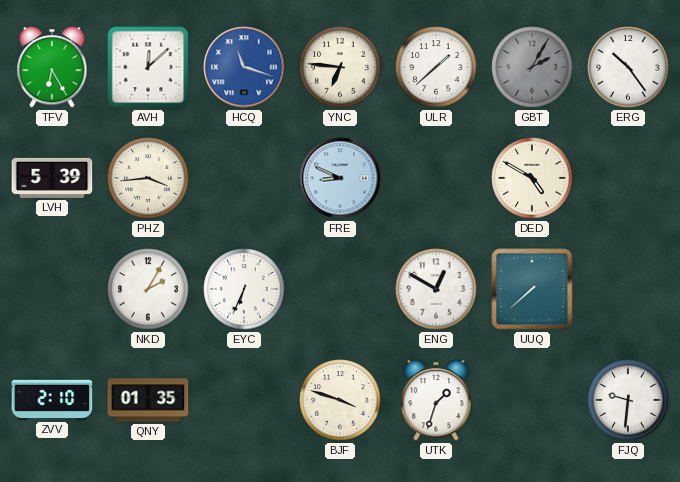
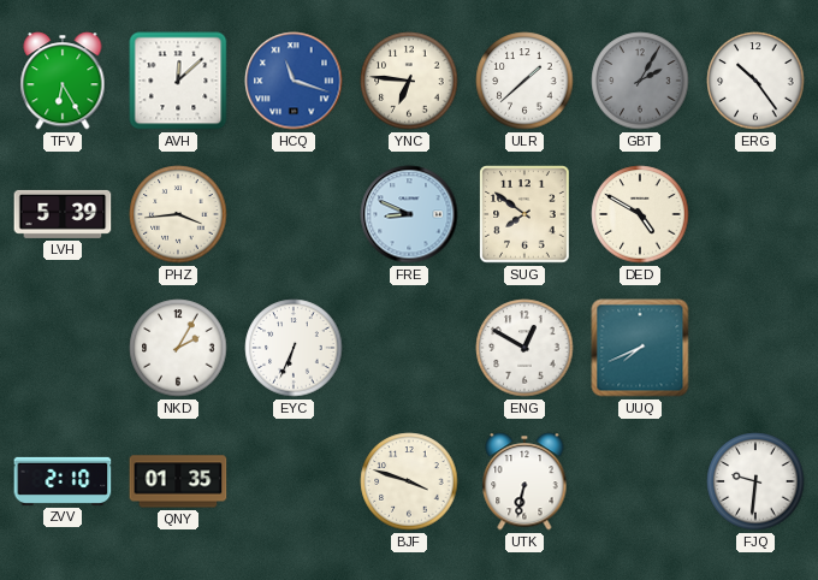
SUG: none -> 7:51 (524, 214)
UUQ: 7:38 -> 7:41 (640, 348)
UTK: 1:33 -> 6:32 (524, 481)
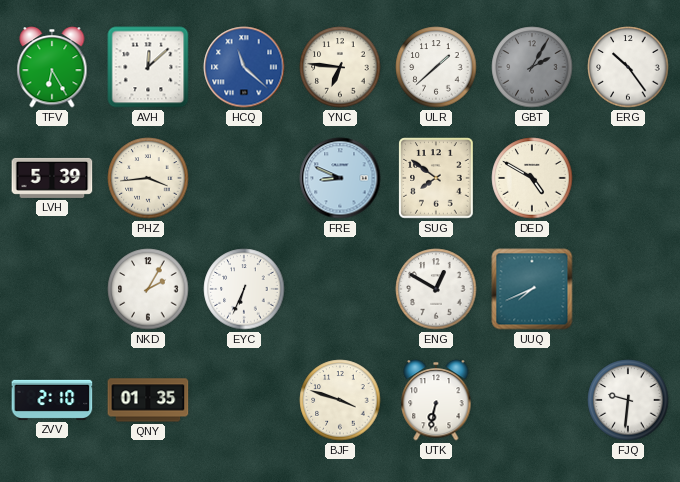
HCQ: 11:18 -> 11:22 (244, 67)
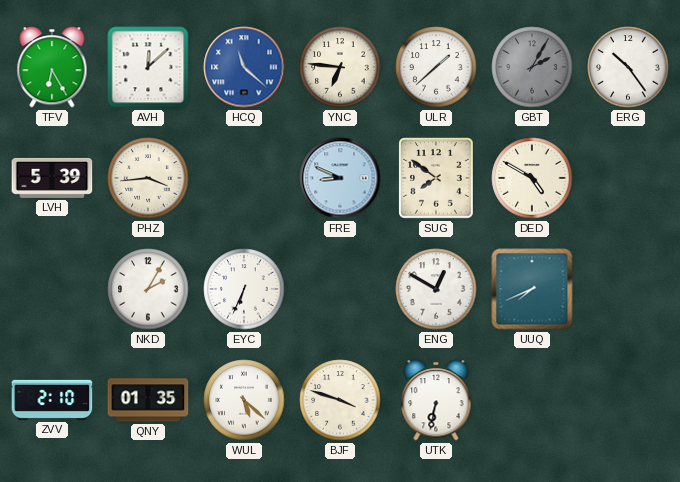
WUL: none -> 5:22 (244, 400)
FJQ: 9:31 -> none (628, 400)
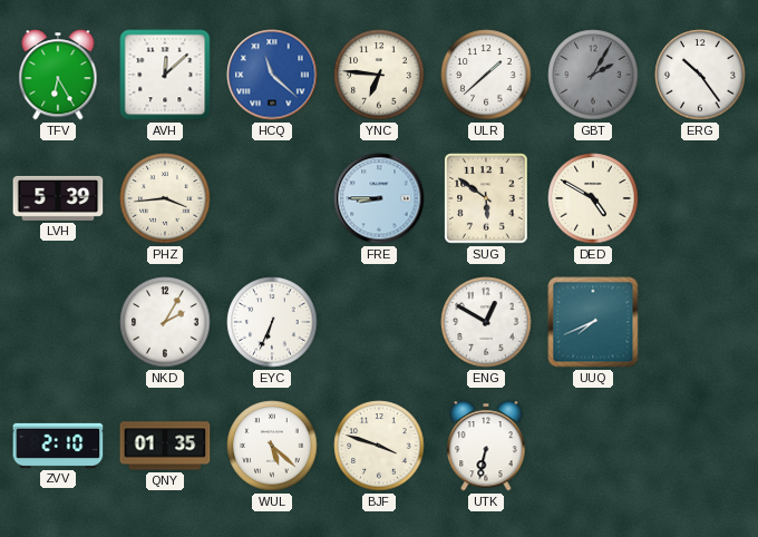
FRE: 8:49 -> 8:45 (379, 198)
SUG: 7:51 -> 5:51 (486, 198)
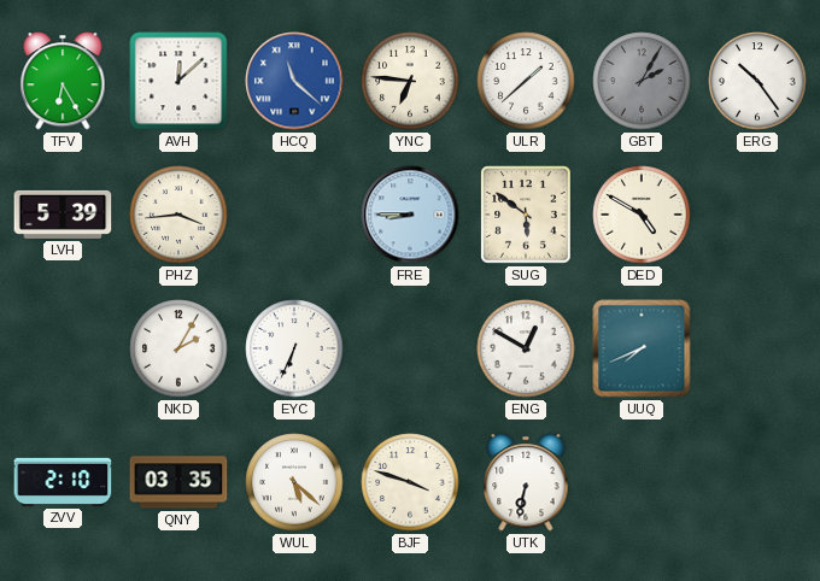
QNY: 01:35 -> 03:35 (178, 482)
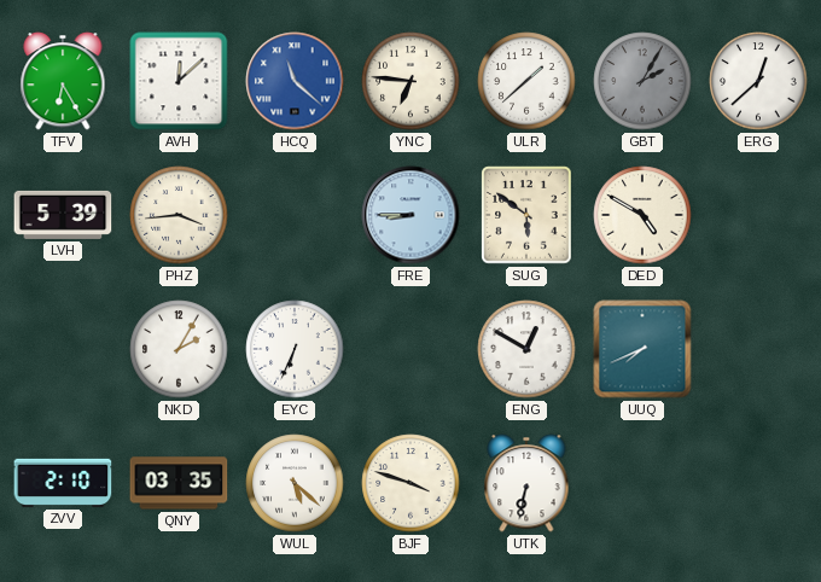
ERG: 10:24 -> 12:38 (758, 81)
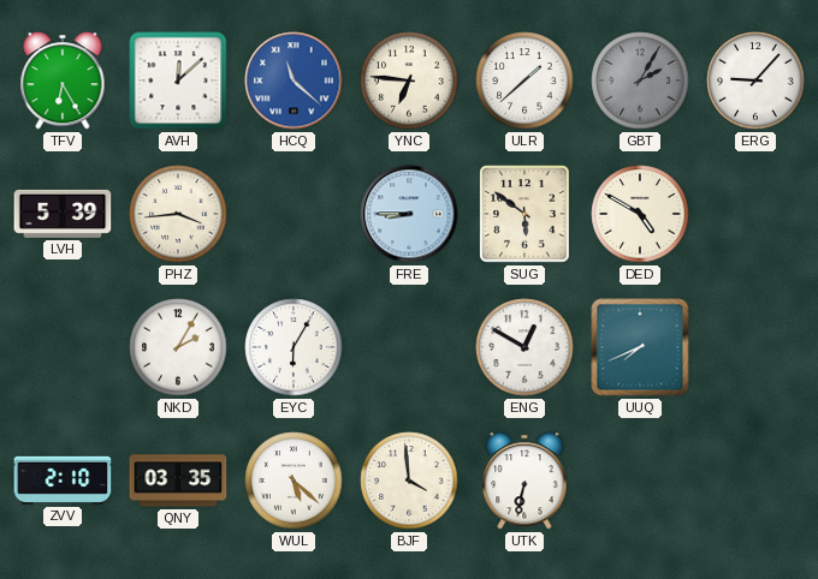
ERG: 12:38 -> 9:07 (755, 80)
EYC: 6:34 -> 6:05 (294, 347)
BJF: 3:48 -> 3:59 (409, 480)
